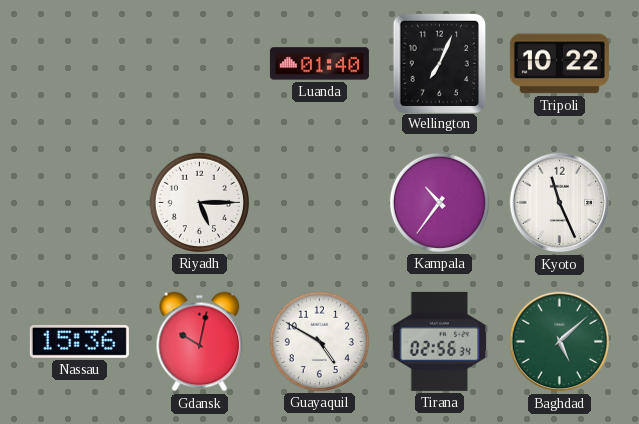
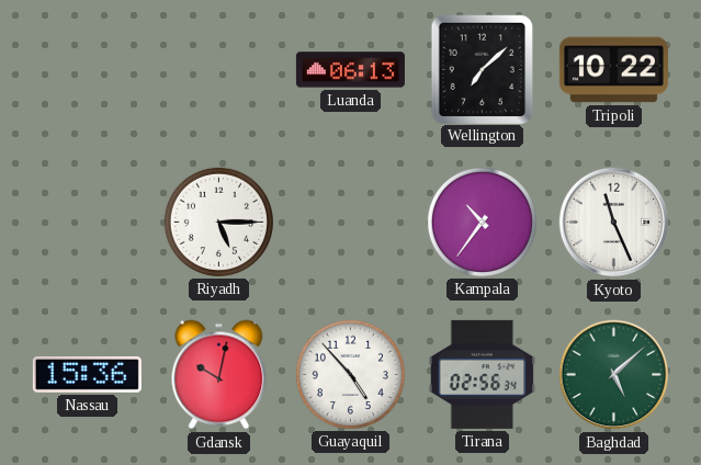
Luanda: 01:40 -> 06:13 (350, 70)
Wellington: 7:04 -> 7:08 (482, 69)
Guayaquil: 4:50 -> 4:53 (350, 374)
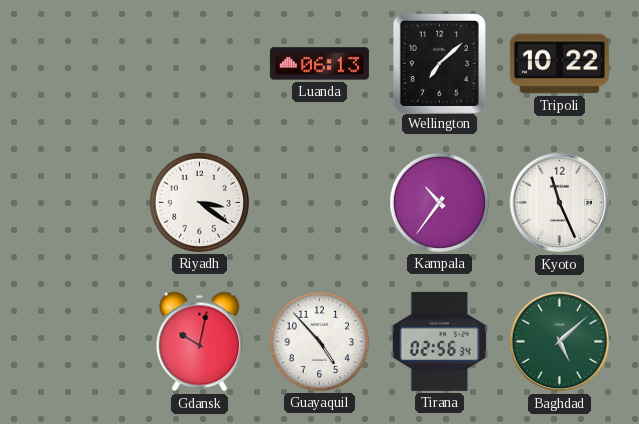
Riyadh: 5:15 -> 3:21 (199, 202)
Nassau: 15:36 -> none (87, 374)
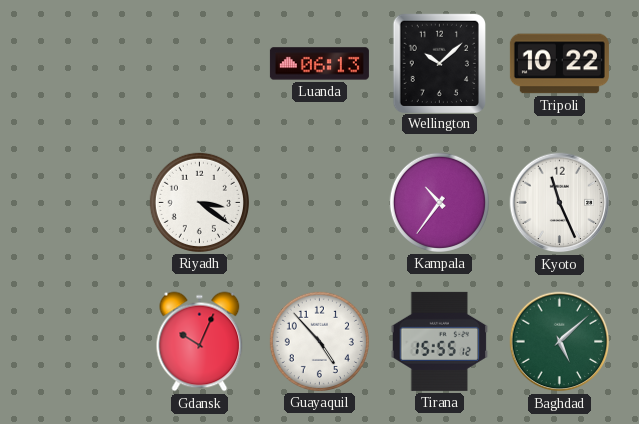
Wellington: 7:08 -> 10:08 (439, 63)
Gdansk: 10:02 -> 10:04 (200, 342)
Tirana: 02:56 -> 15:55 (440, 341)
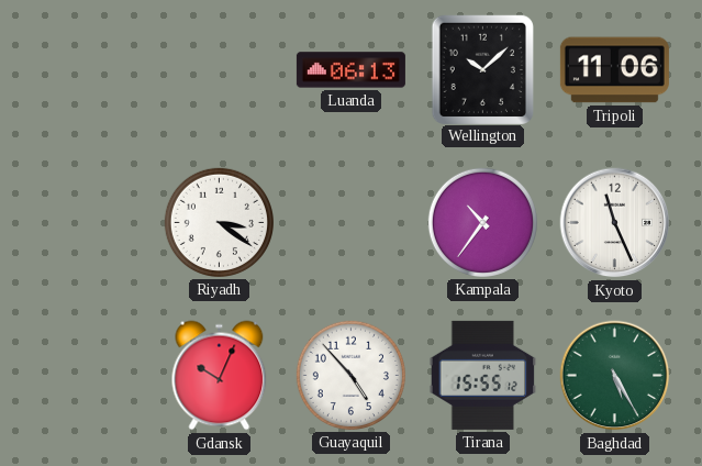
Tripoli: 10:22 -> 11:06 (614, 70)
Baghdad: 5:08 -> 5:25 (615, 376)
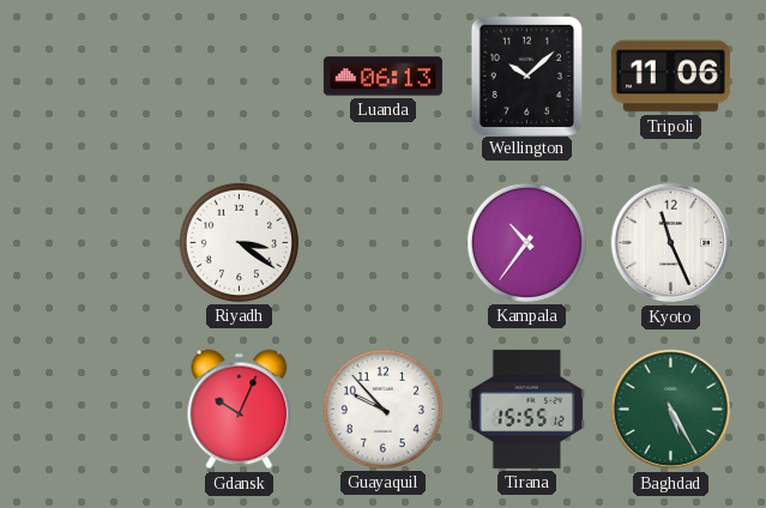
Guayaquil: 4:53 -> 9:53 (382, 409)
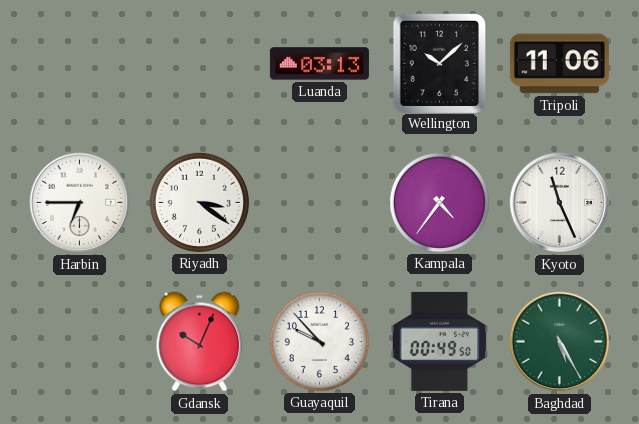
Luanda: 06:13 -> 03:13 (319, 64)
Harbin: none -> 6:45 (80, 203)
Kampala: 10:36 -> 4:36 (439, 202)
Tirana: 15:55 -> 00:49 (440, 341)
